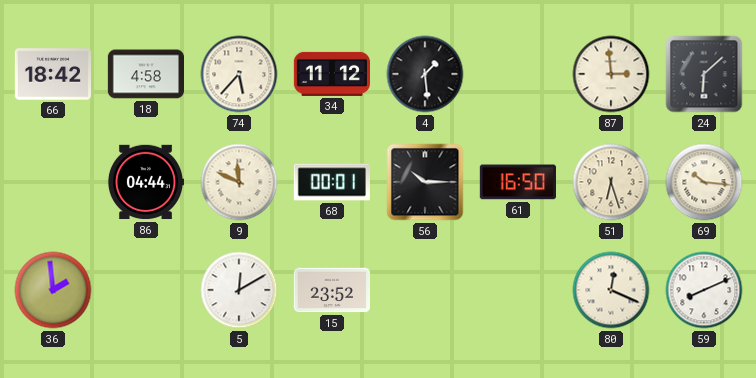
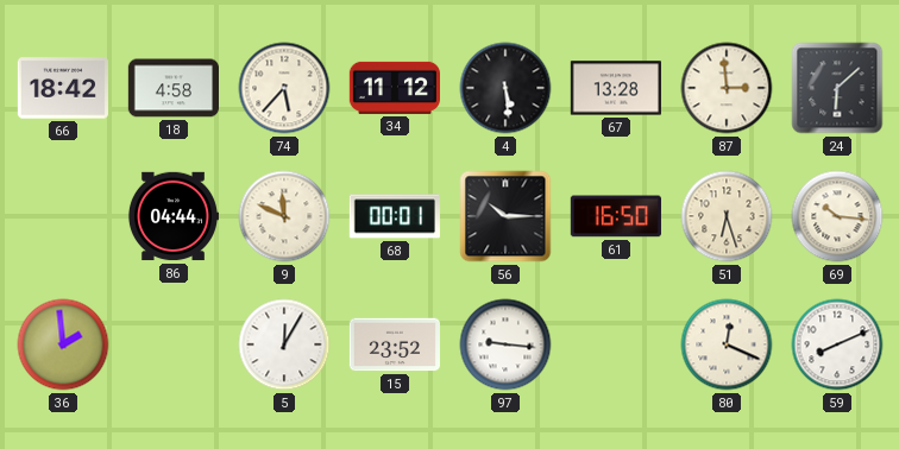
4: 1:29 -> 5:29 (505, 88)
67: none -> 13:28 (616, 88)
5: 12:10 -> 12:05 (284, 344)
97: none -> 9:16 (505, 344)
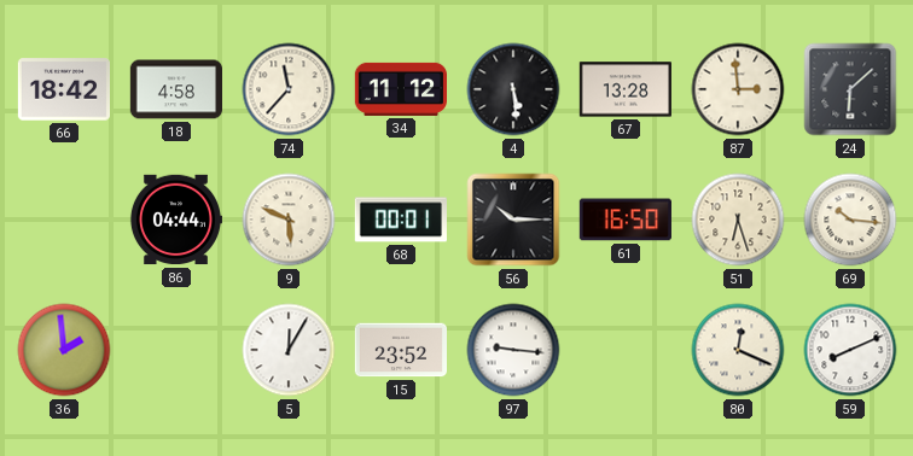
74: 5:37 -> 11:37 (289, 89)
9: 11:49 -> 5:49 (289, 220)
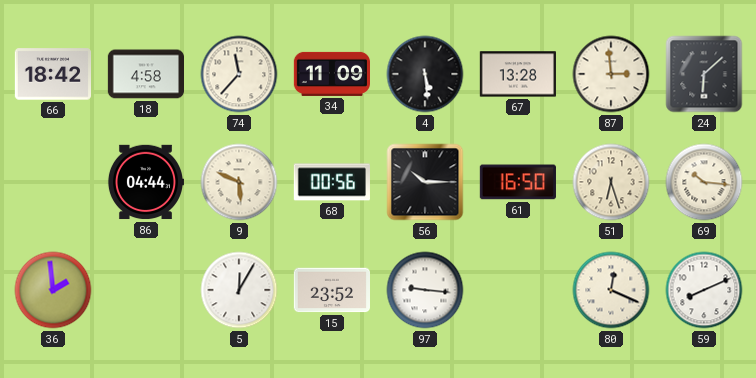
34: 11:12 -> 11:09 (331, 74)
68: 00:01 -> 00:56 (332, 182)
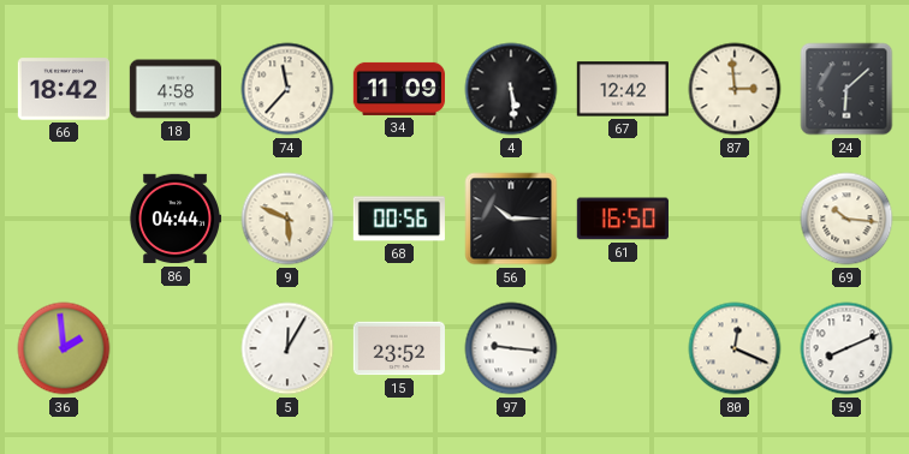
67: 13:28 -> 12:42 (623, 89)
51: 6:27 -> none (611, 182)
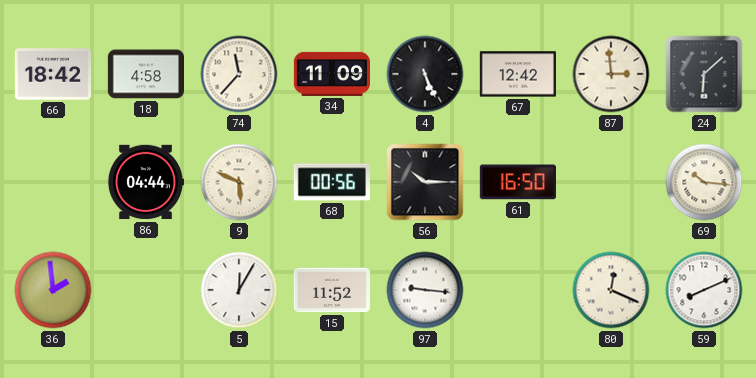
4: 5:29 -> 5:26 (425, 74)
15: 23:52 -> 11:52 (331, 290)
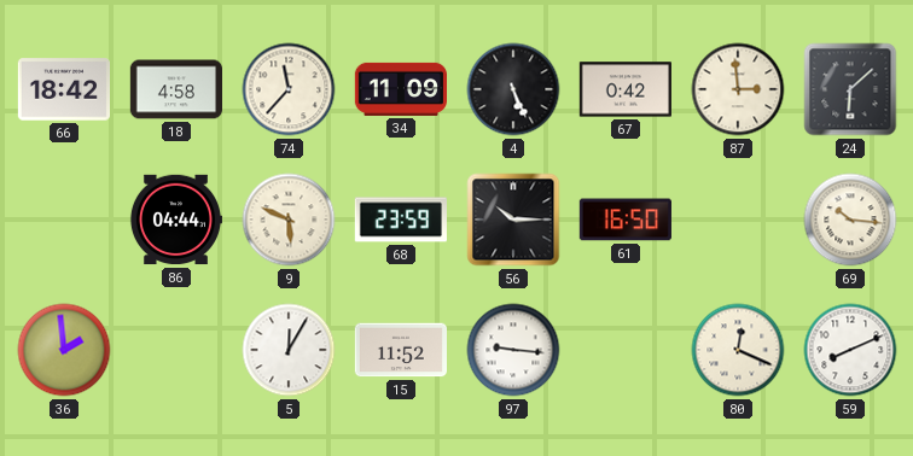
67: 12:42 -> 0:42 (626, 89)
68: 00:56 -> 23:59 (401, 220)
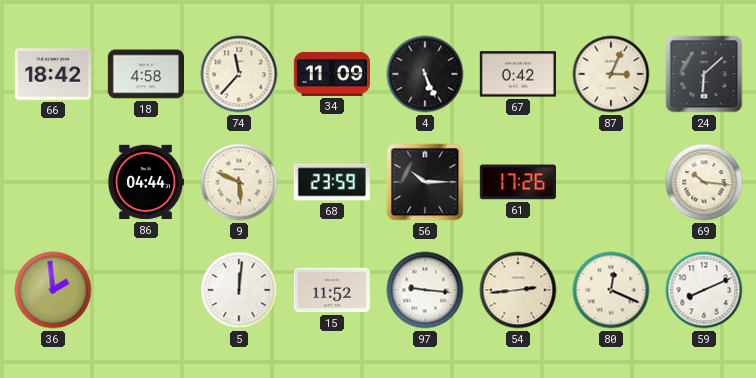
87: 2:59 -> 3:04 (611, 74)
61: 16:50 -> 17:26 (518, 182)
5: 12:05 -> 12:01 (239, 290)
54: none -> 2:44 (518, 290)
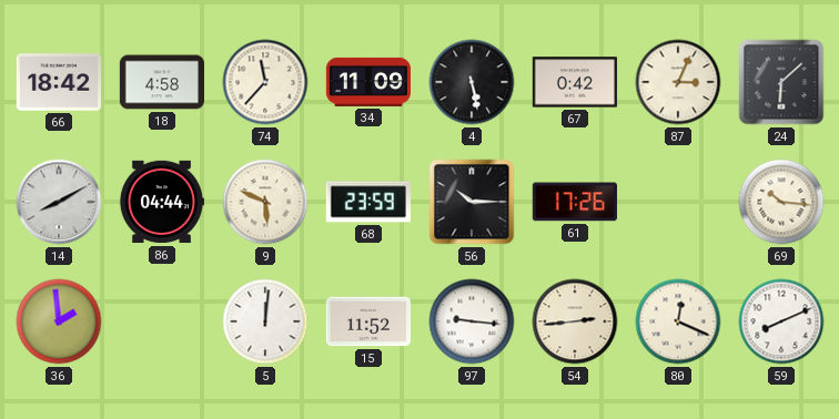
4: 5:26 -> 5:28 (472, 82)
14: none -> 8:10 (59, 202)
